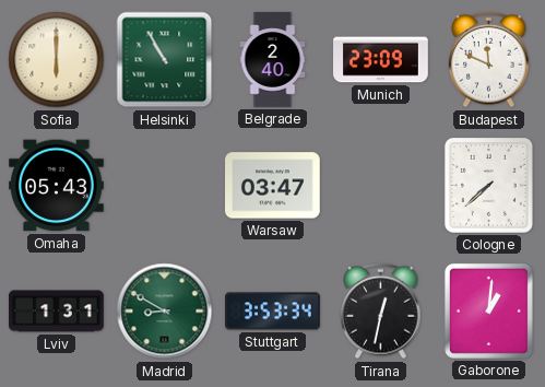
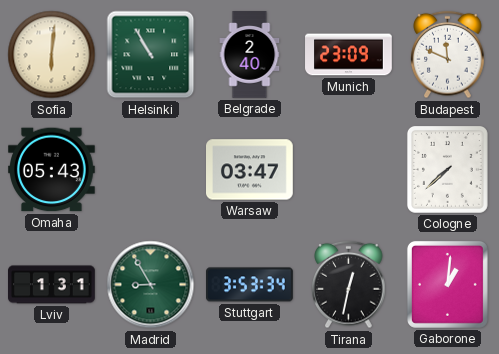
Sofia: 6:00 -> 6:01 (52, 55)
Madrid: 8:50 -> 8:55 (151, 285)
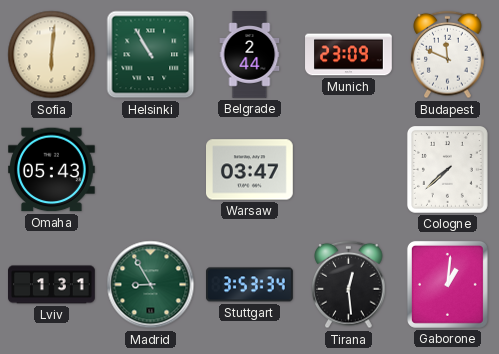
Belgrade: 2:40 -> 2:44 (250, 55)
Tirana: 12:32 -> 12:29 (349, 285)
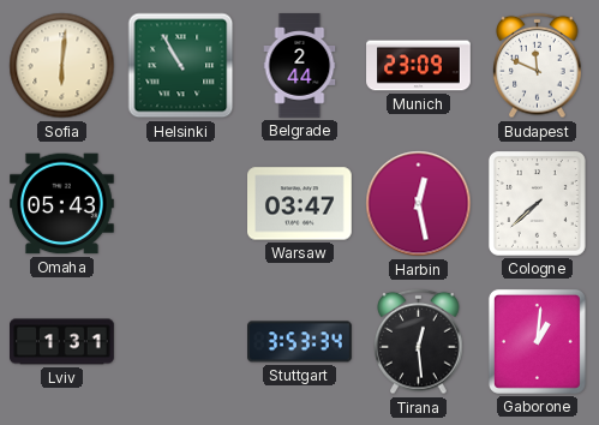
Harbin: none -> 12:28 (419, 204)
Madrid: 8:55 -> none (151, 285)
